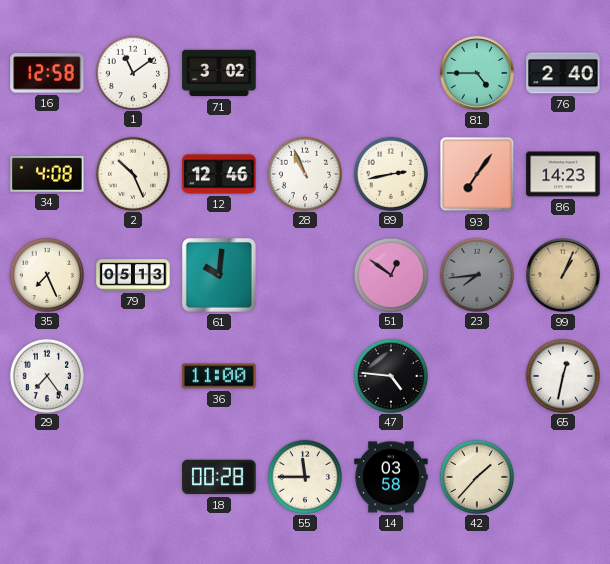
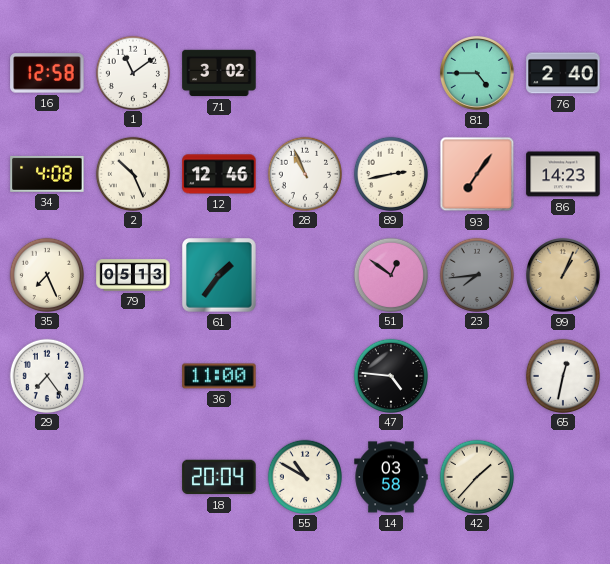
61: 10:01 -> 1:36 (219, 275)
18: 00:28 -> 20:04 (219, 477)
55: 11:45 -> 10:50 (304, 476)
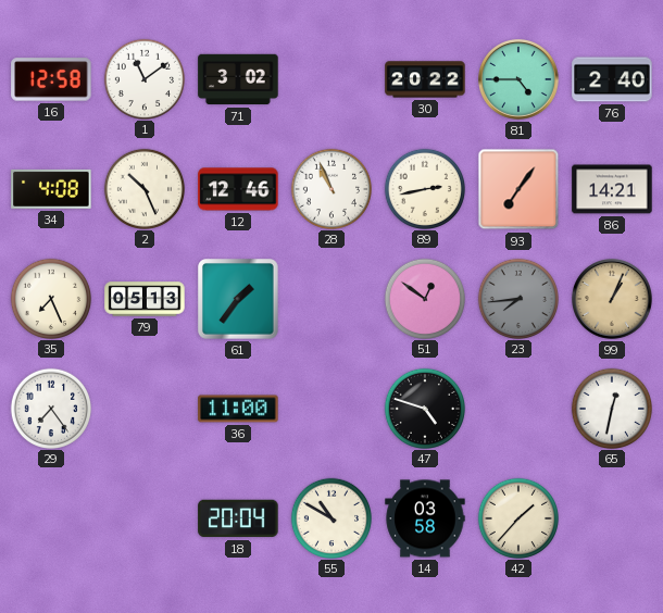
30: none -> 20:22 (425, 79)
86: 14:23 -> 14:21 (612, 189)
47: 4:46 -> 4:48 (424, 408)
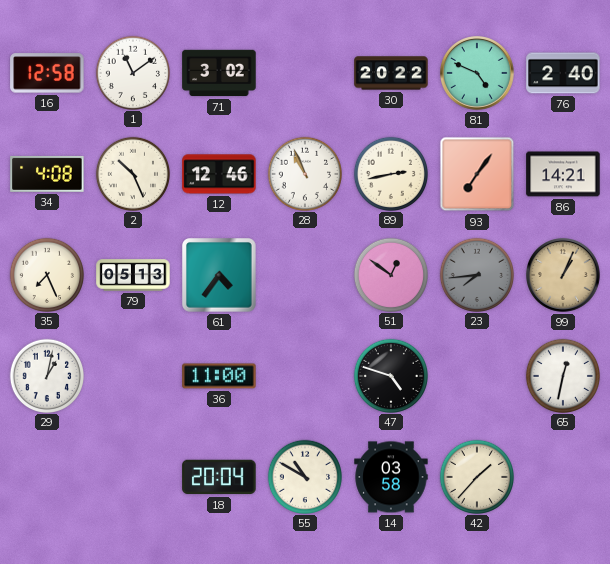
81: 4:45 -> 4:49 (478, 74)
61: 1:36 -> 4:36 (219, 275)
29: 7:24 -> 1:02 (46, 375)
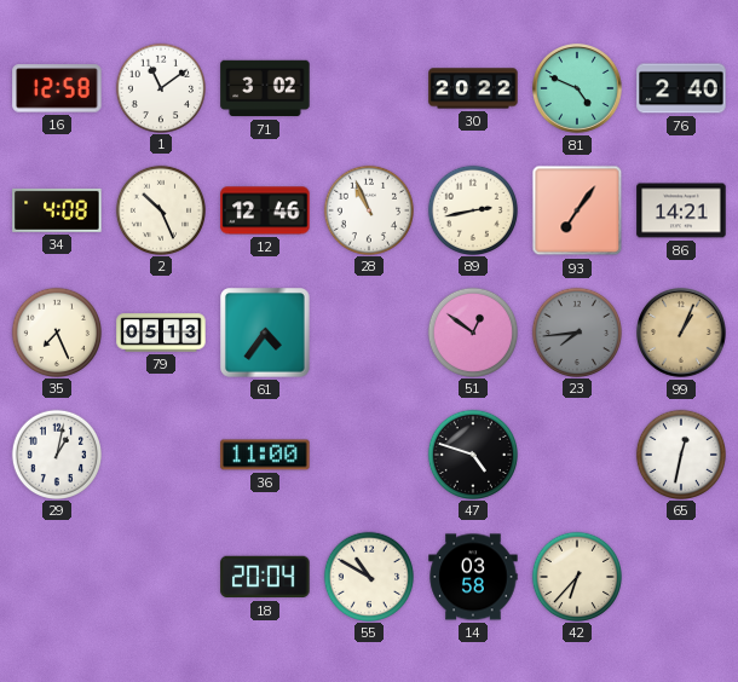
42: 1:37 -> 6:37 (576, 576)
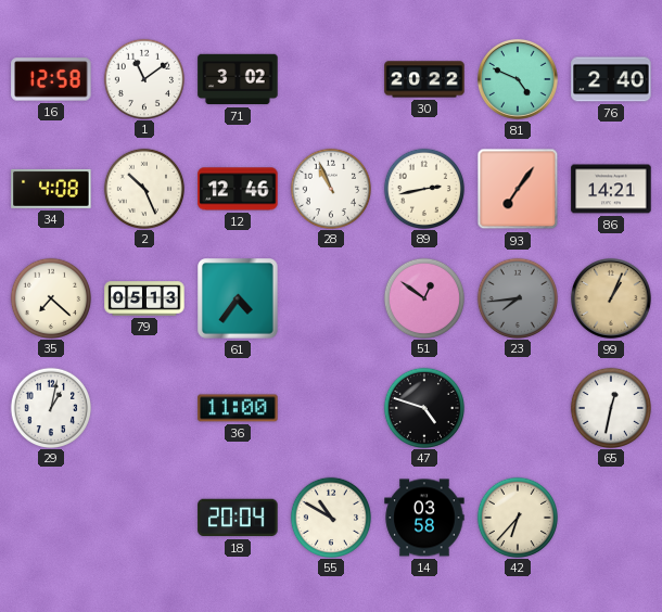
35: 7:26 -> 7:22 (50, 297)
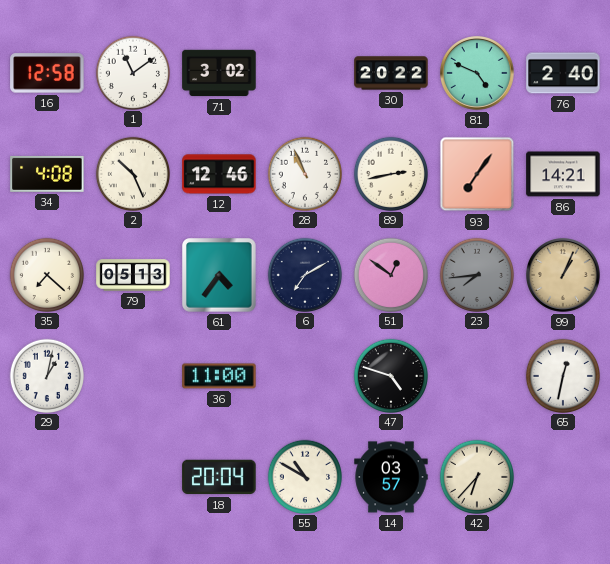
6: none -> 7:10 (304, 274)
14: 03:58 -> 03:57 (391, 477)
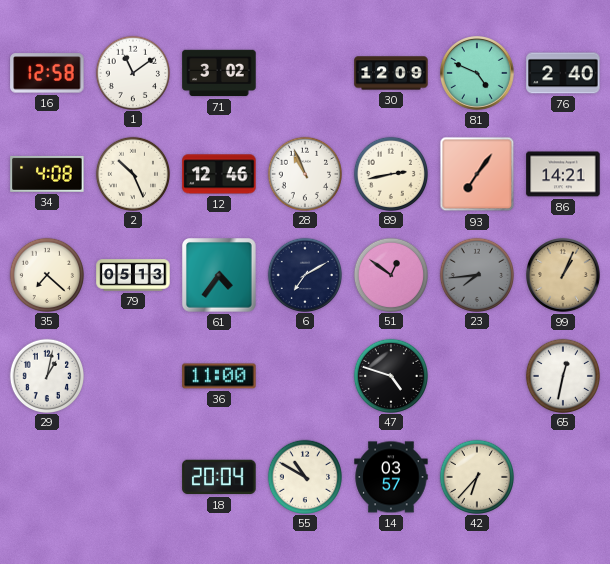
30: 20:22 -> 12:09 (391, 73)
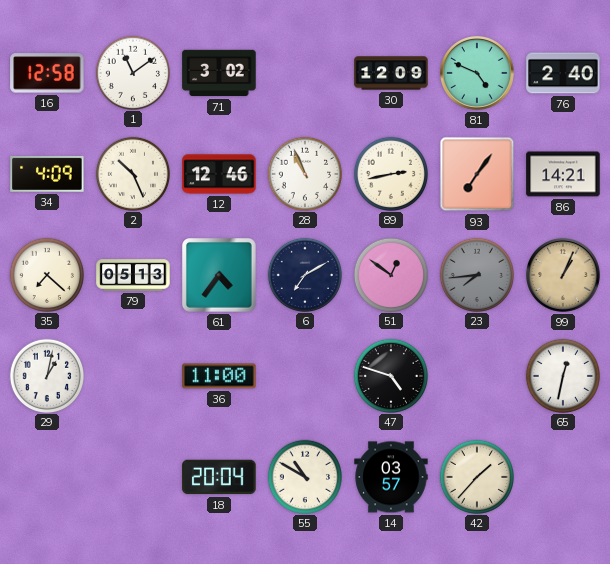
34: 4:08 -> 4:09 (47, 174)
42: 6:37 -> 1:37 (476, 476)
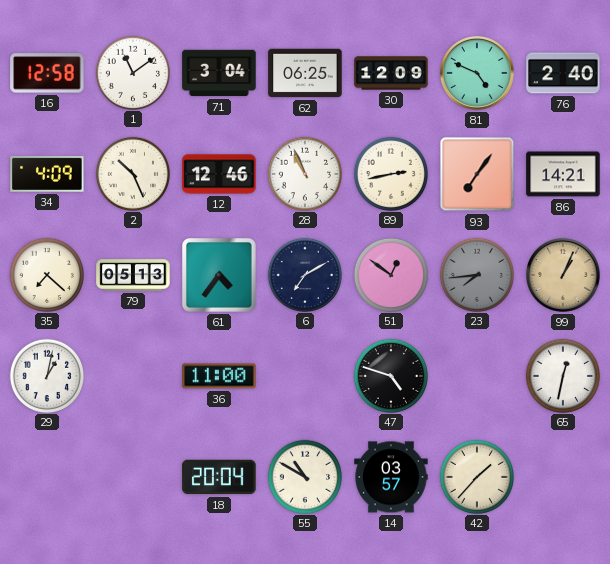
71: 3:02 -> 3:04 (219, 73)
62: none -> 06:25 (305, 73)
